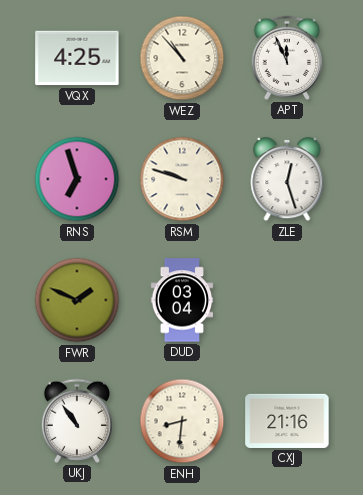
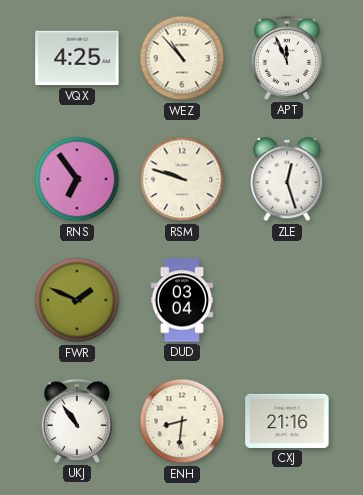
RNS: 6:57 -> 6:54 (77, 179)
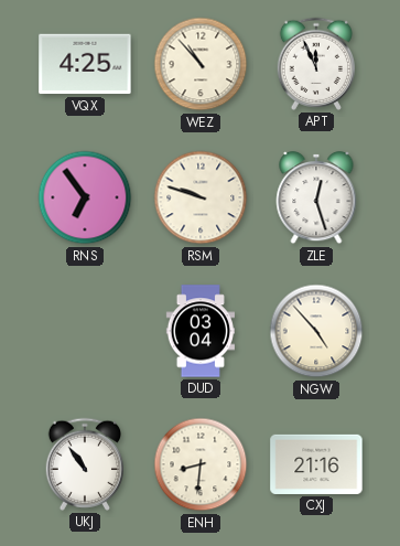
FWR: 1:49 -> none (77, 300)
NGW: none -> 4:53 (316, 331)
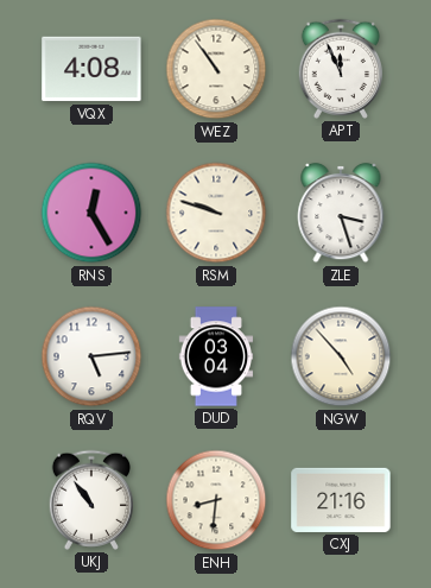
VQX: 4:25 -> 4:08 (91, 69)
WEZ: 10:53 -> 10:54 (216, 69)
RNS: 6:54 -> 12:25 (91, 213)
ZLE: 12:27 -> 3:27 (341, 213)
RQV: none -> 5:14 (91, 356)
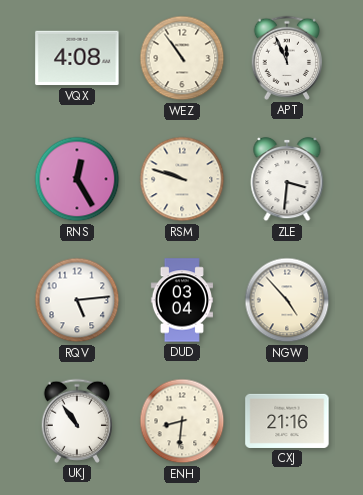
ZLE: 3:27 -> 3:31 (287, 179)
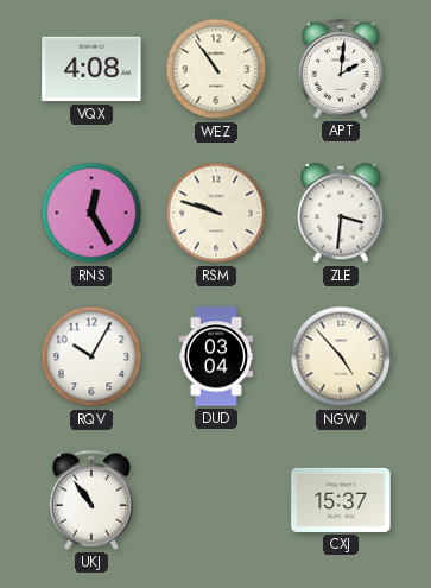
APT: 11:56 -> 2:01 (340, 69)
RQV: 5:14 -> 10:05 (91, 356)
ENH: 8:31 -> none (182, 421)
CXJ: 21:16 -> 15:37 (341, 500)
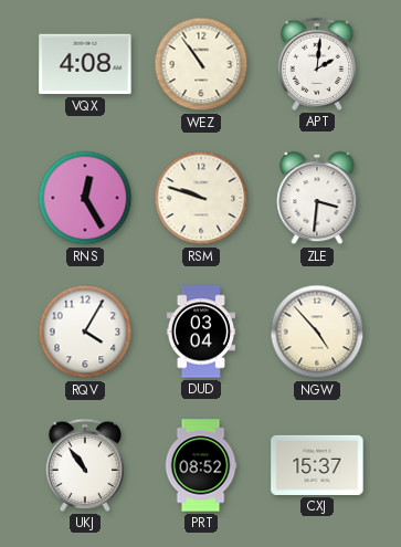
RQV: 10:05 -> 4:05 (85, 332)
PRT: none -> 08:52 (201, 465)
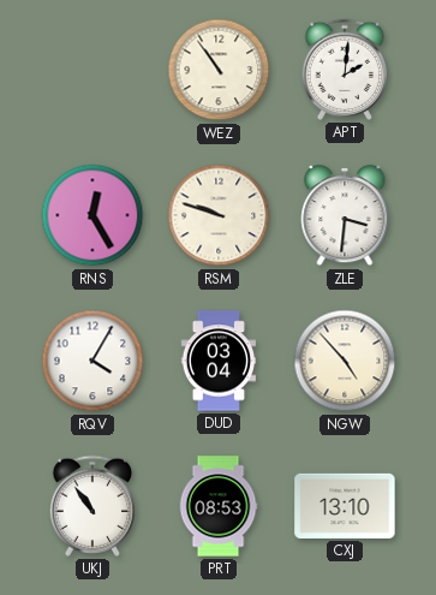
VQX: 4:08 -> none (85, 64)
PRT: 08:52 -> 08:53 (219, 506)
CXJ: 15:37 -> 13:10 (345, 506)
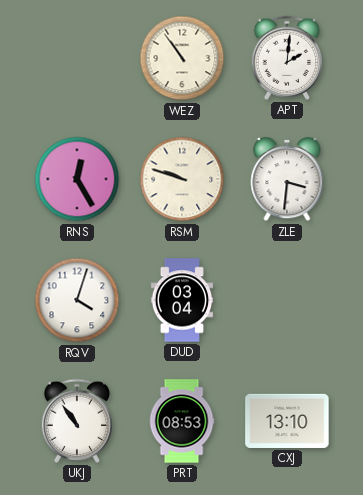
RQV: 4:05 -> 4:03 (77, 300)
NGW: 4:53 -> none (345, 361)
